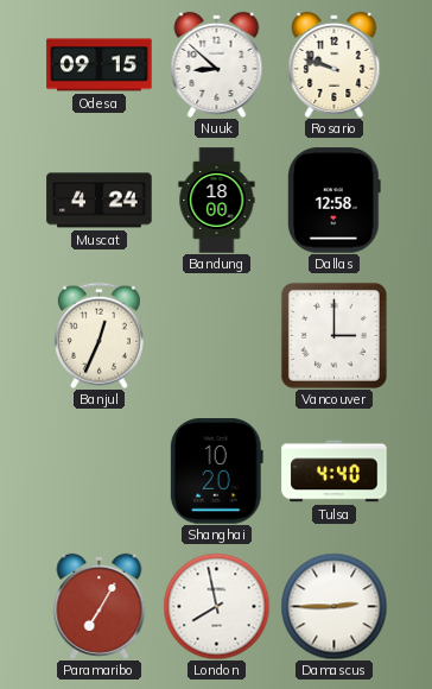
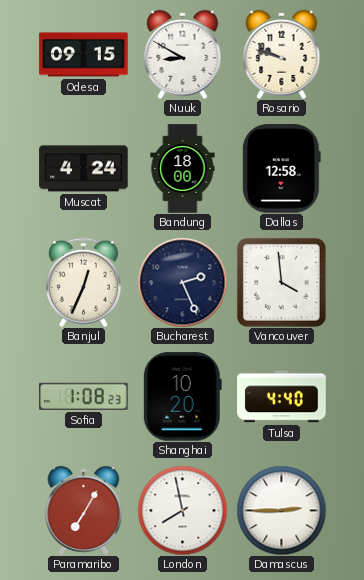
Nuuk: 8:52 -> 8:50 (183, 54)
Bucharest: none -> 2:26 (182, 282)
Vancouver: 3:00 -> 3:59 (281, 282)
Sofia: none -> 1:08 (84, 396)
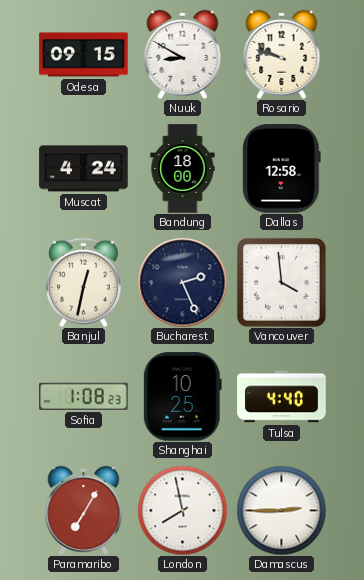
Banjul: 12:34 -> 12:32 (83, 282)
Shanghai: 10:20 -> 10:25 (182, 397)
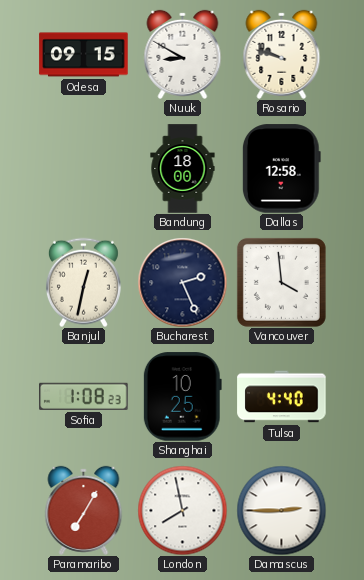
Muscat: 4:24 -> none (84, 169)
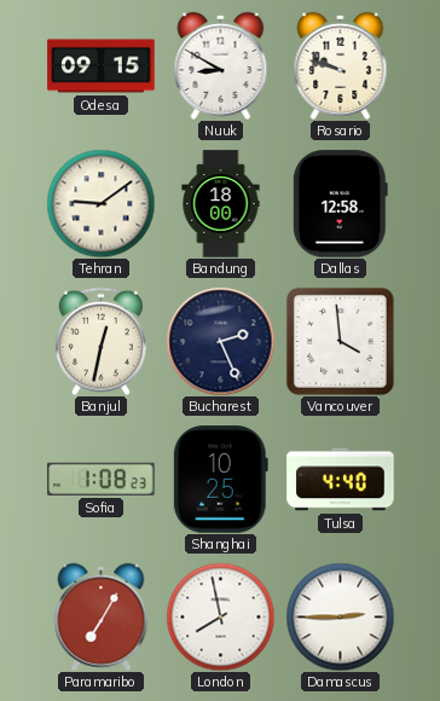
Tehran: none -> 9:09 (100, 203)
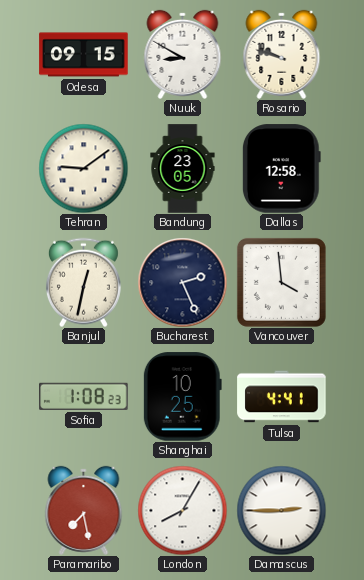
Bandung: 18:00 -> 23:05 (183, 169)
Tulsa: 4:40 -> 4:41 (282, 397)
Paramaribo: 7:05 -> 7:28 (84, 510)
London: 7:58 -> 8:05 (182, 510)
